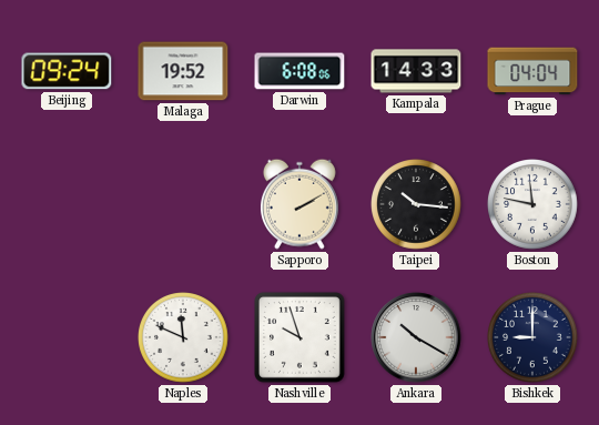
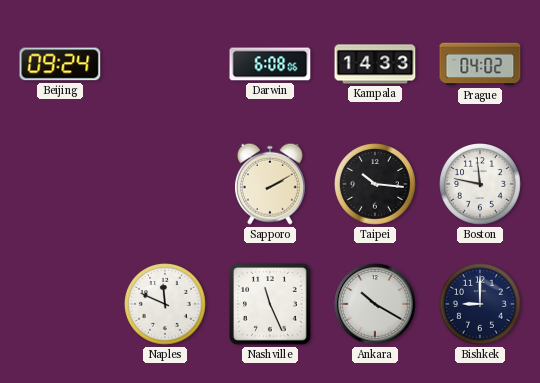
Malaga: 19:52 -> none (183, 71)
Prague: 04:04 -> 04:02 (480, 64)
Nashville: 9:57 -> 11:26 (271, 305)
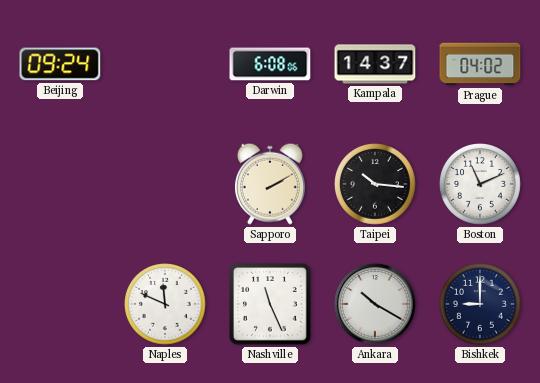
Kampala: 14:33 -> 14:37 (375, 64)
Boston: 11:47 -> 11:11 (481, 185)
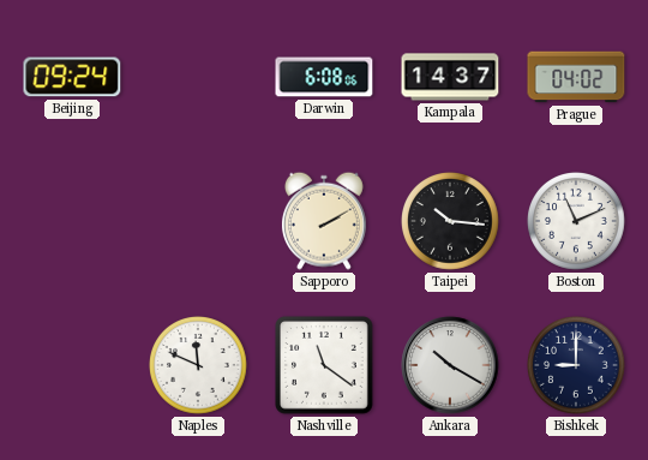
Nashville: 11:26 -> 11:21 (325, 366)
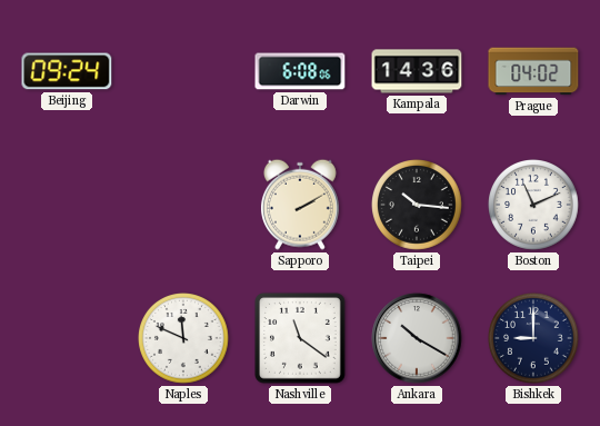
Kampala: 14:37 -> 14:36 (417, 71)
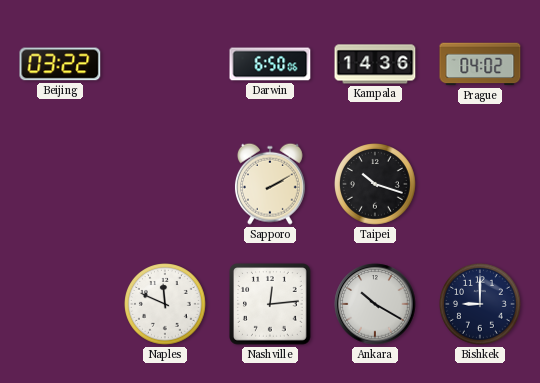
Beijing: 09:24 -> 03:22 (60, 64)
Darwin: 6:08 -> 6:50 (270, 64)
Taipei: 10:16 -> 10:18 (376, 185)
Boston: 11:11 -> none (534, 206)
Nashville: 11:21 -> 12:14 (271, 305)
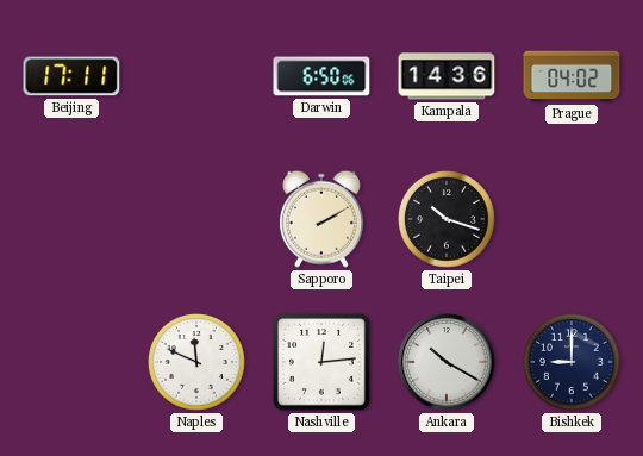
Beijing: 03:22 -> 17:11 (71, 76)
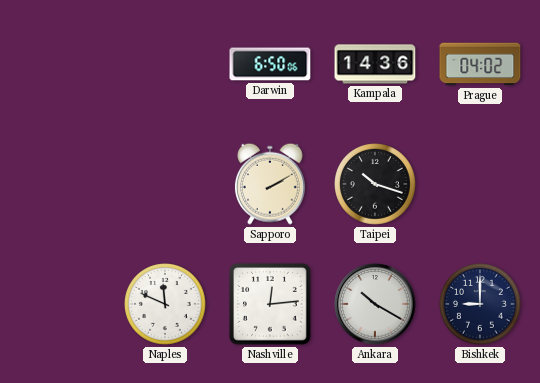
Beijing: 17:11 -> none (71, 76)
